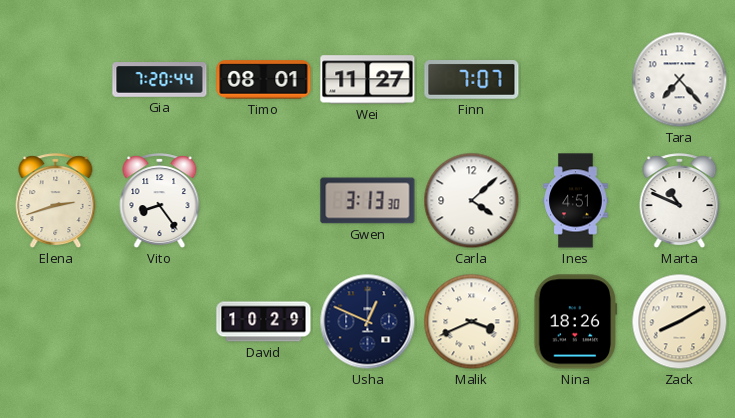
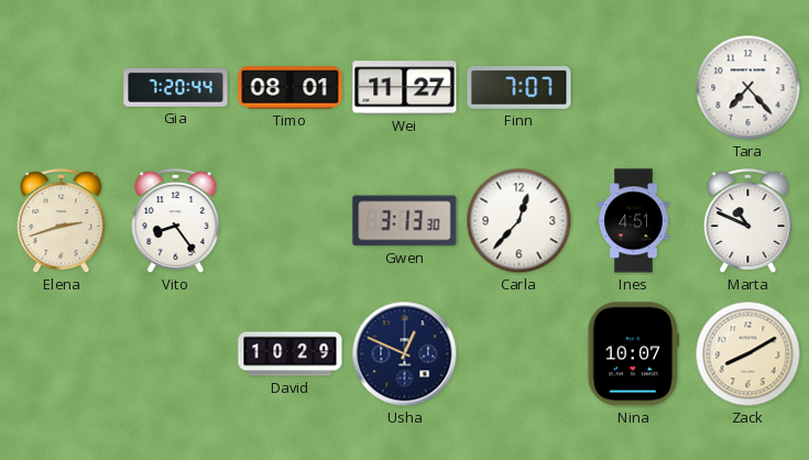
Carla: 4:08 -> 12:37 (520, 221)
Malik: 3:41 -> none (472, 322)
Nina: 18:26 -> 10:07 (634, 354)
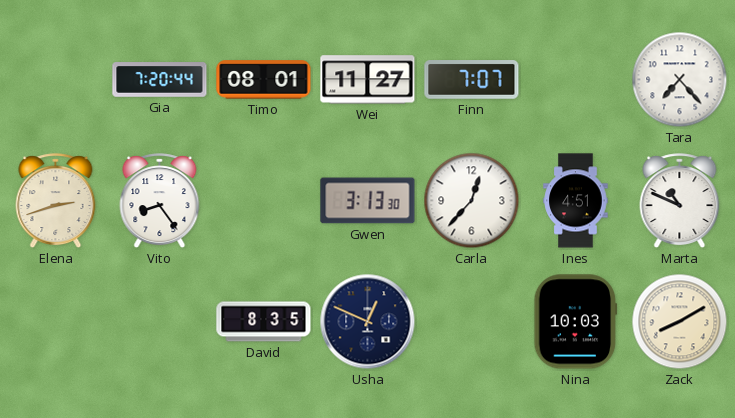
David: 10:29 -> 8:35 (264, 322)
Nina: 10:07 -> 10:03 (576, 322)
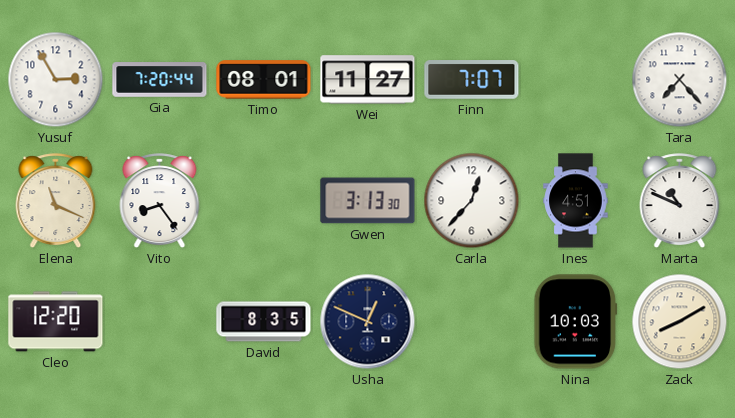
Yusuf: none -> 2:55 (56, 80)
Elena: 2:42 -> 11:19 (56, 201)
Cleo: none -> 12:20 (56, 322)
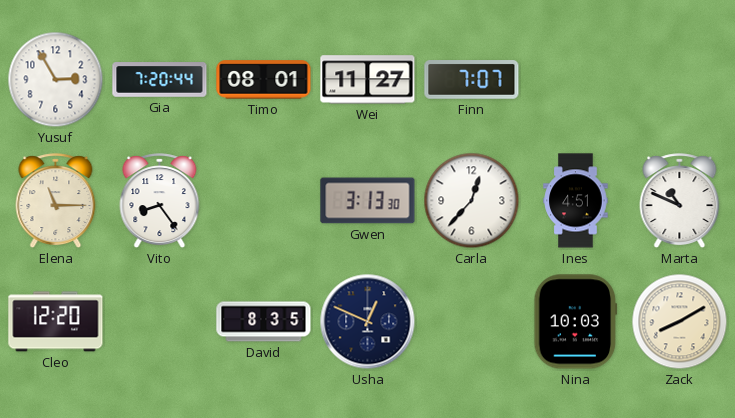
Tara: 7:23 -> none (680, 80)
Elena: 11:19 -> 11:15 (56, 201)
